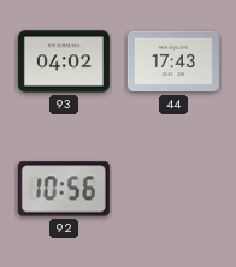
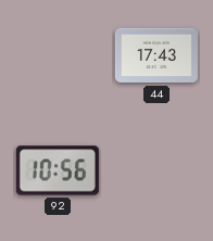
93: 04:02 -> none (64, 61)
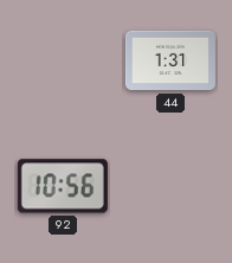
44: 17:43 -> 1:31 (170, 60)
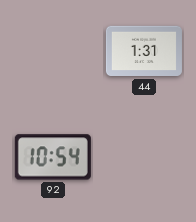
92: 10:56 -> 10:54 (53, 157)
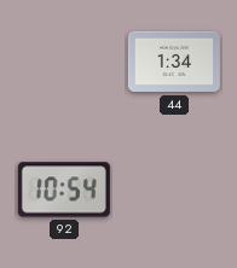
44: 1:31 -> 1:34 (174, 62)
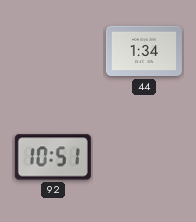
92: 10:54 -> 10:51 (53, 157)
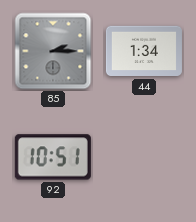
85: none -> 2:15 (53, 51)
